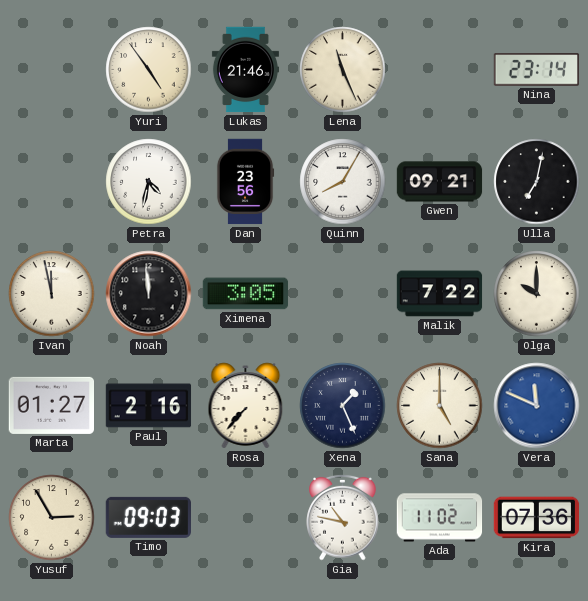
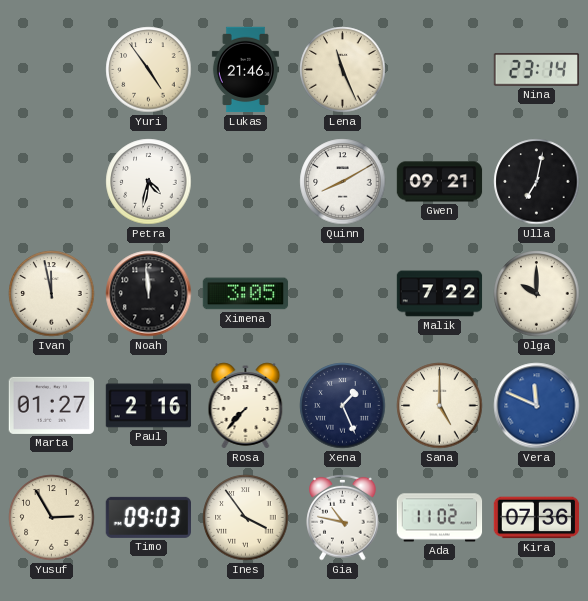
Dan: 23:56 -> none (245, 182)
Quinn: 8:05 -> 8:10 (343, 182)
Ines: none -> 3:54 (246, 518)
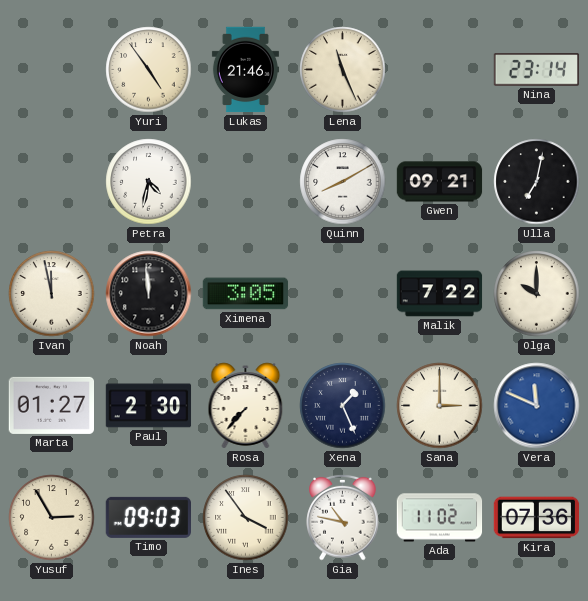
Paul: 2:16 -> 2:30 (149, 406)
Sana: 5:00 -> 3:00 (440, 406)
